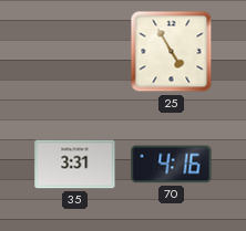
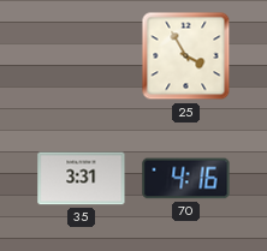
25: 4:55 -> 3:55 (186, 56)
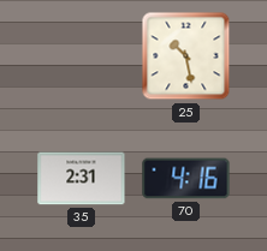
25: 3:55 -> 10:28 (186, 56)
35: 3:31 -> 2:31 (82, 179)
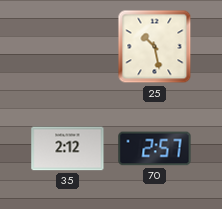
35: 2:31 -> 2:12 (68, 149)
70: 4:16 -> 2:57 (155, 149)
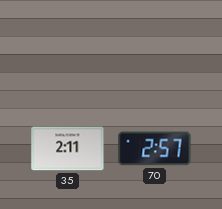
25: 10:28 -> none (155, 47)
35: 2:12 -> 2:11 (68, 149)
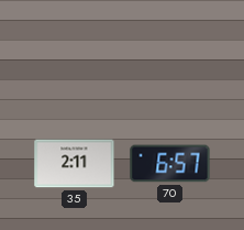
70: 2:57 -> 6:57 (170, 164)
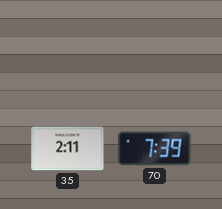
70: 6:57 -> 7:39 (155, 149)
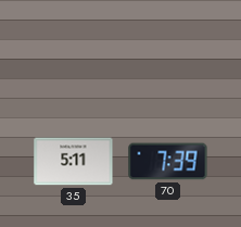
35: 2:11 -> 5:11 (74, 162)
